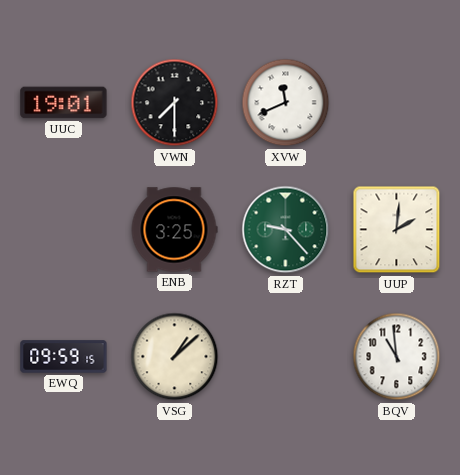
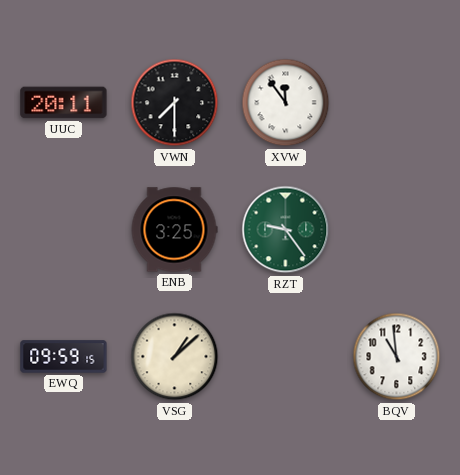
UUC: 19:01 -> 20:11 (64, 103)
XVW: 11:41 -> 11:54 (286, 103)
RZT: 9:23 -> 9:24 (286, 230)
UUP: 2:01 -> none (397, 230)
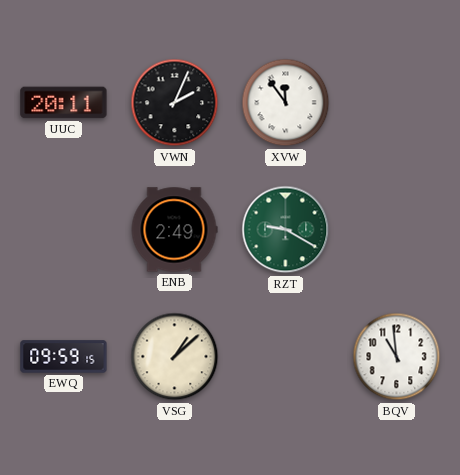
VWN: 7:30 -> 2:04 (175, 103)
ENB: 3:25 -> 2:49 (174, 230)
RZT: 9:24 -> 9:20 (286, 230)
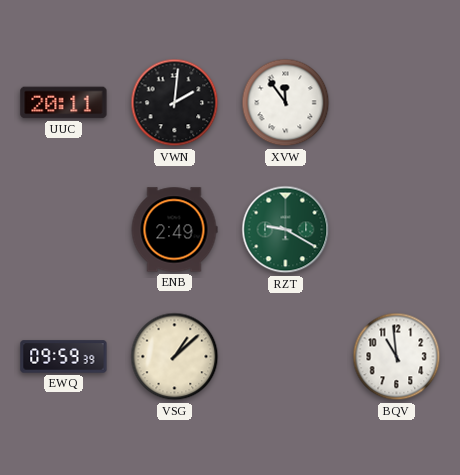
VWN: 2:04 -> 2:01 (175, 103)
EWQ: 09:59:15 -> 09:59:39 (64, 357)
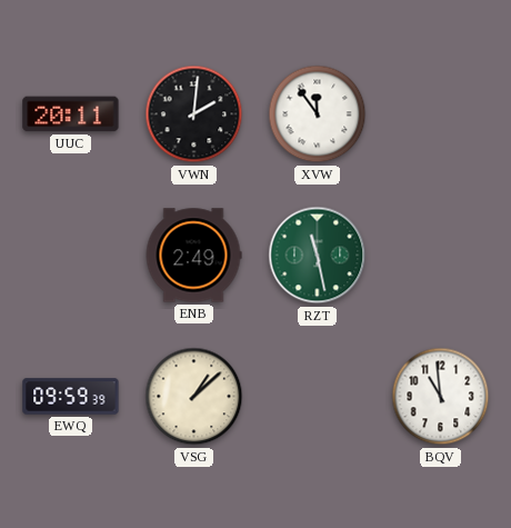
RZT: 9:20 -> 11:28 (318, 256)
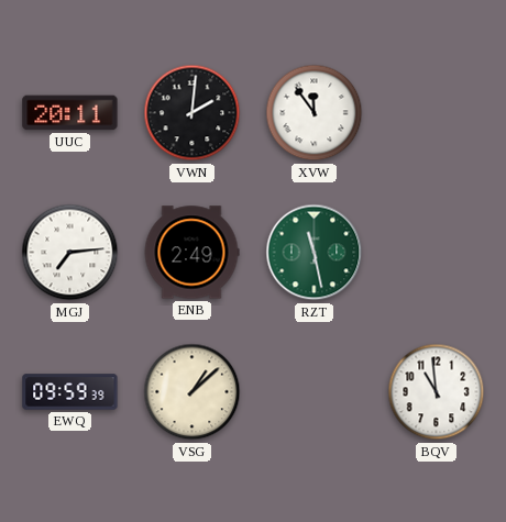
MGJ: none -> 7:14 (70, 253)
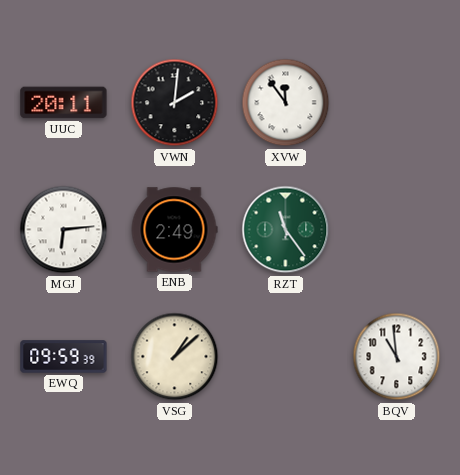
MGJ: 7:14 -> 6:14 (64, 230)
RZT: 11:28 -> 11:24 (286, 230)
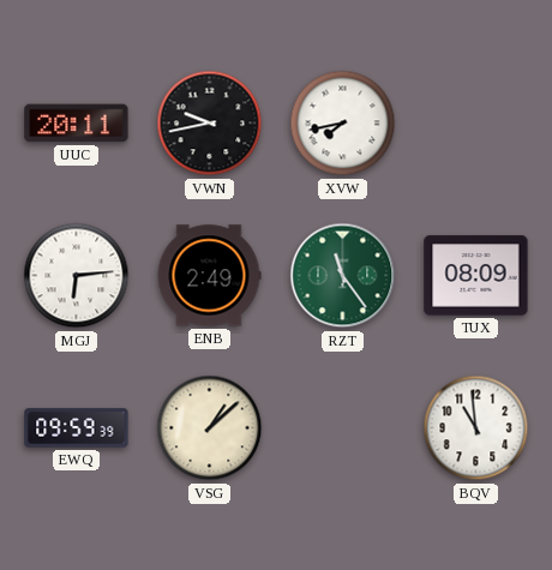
VWN: 2:01 -> 9:43 (210, 124)
XVW: 11:54 -> 7:43 (343, 124)
TUX: none -> 08:09 (476, 276)
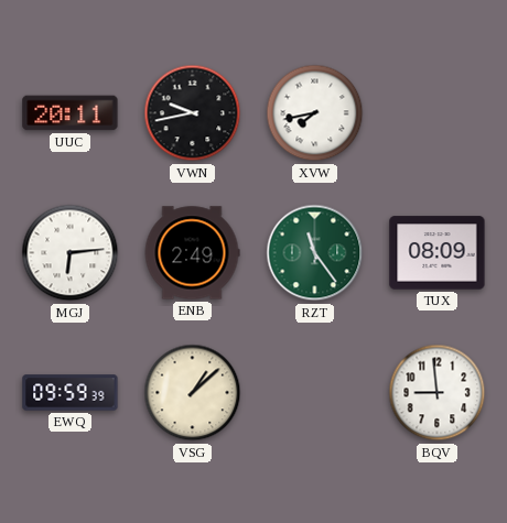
BQV: 10:59 -> 8:59 (438, 393)
